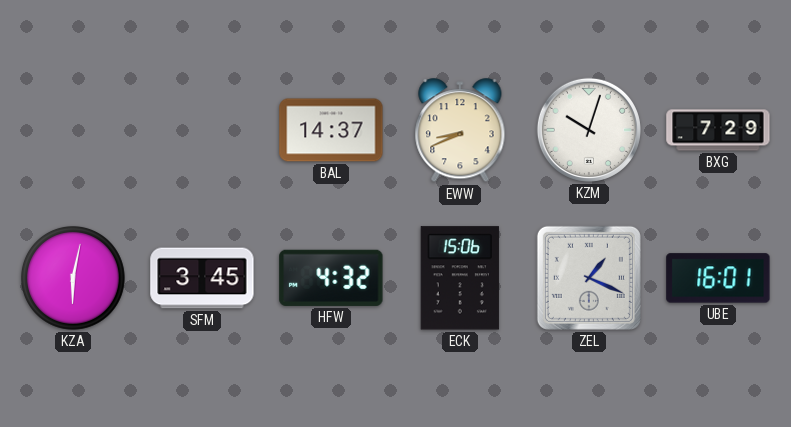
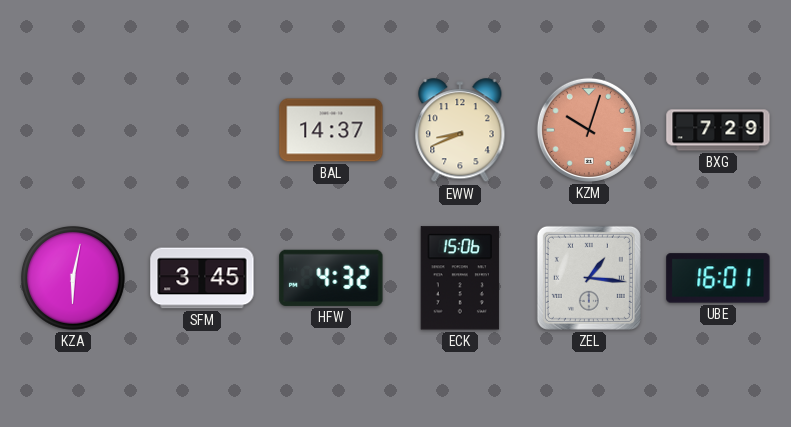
KZM dial: white -> salmon (589, 130)
ZEL: 1:19 -> 1:16 (589, 278)
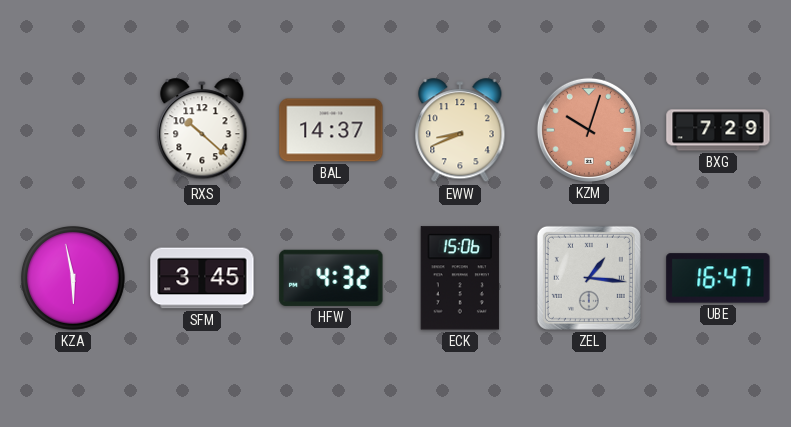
RXS: none -> 10:22 (202, 131)
KZA: 6:02 -> 5:58 (74, 279)
UBE: 16:01 -> 16:47 (718, 278)
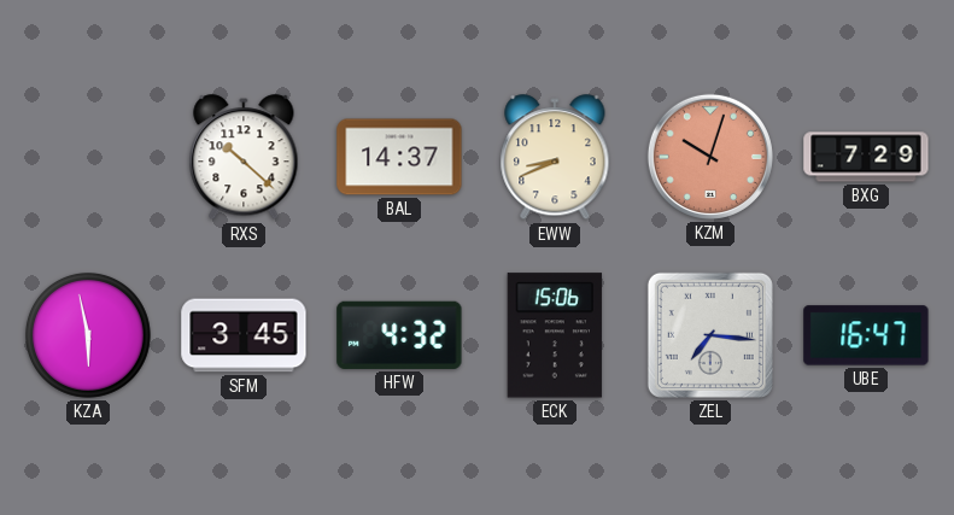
ZEL: 1:16 -> 7:16 (710, 335)
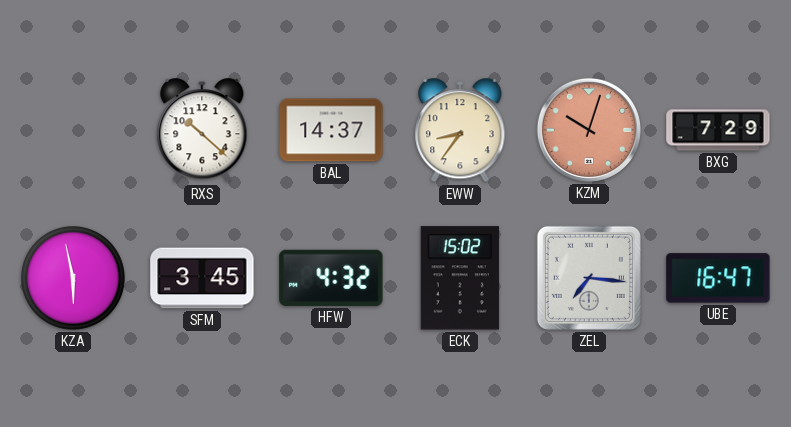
EWW: 8:41 -> 8:36 (460, 131)
ECK: 15:06 -> 15:02 (460, 278)
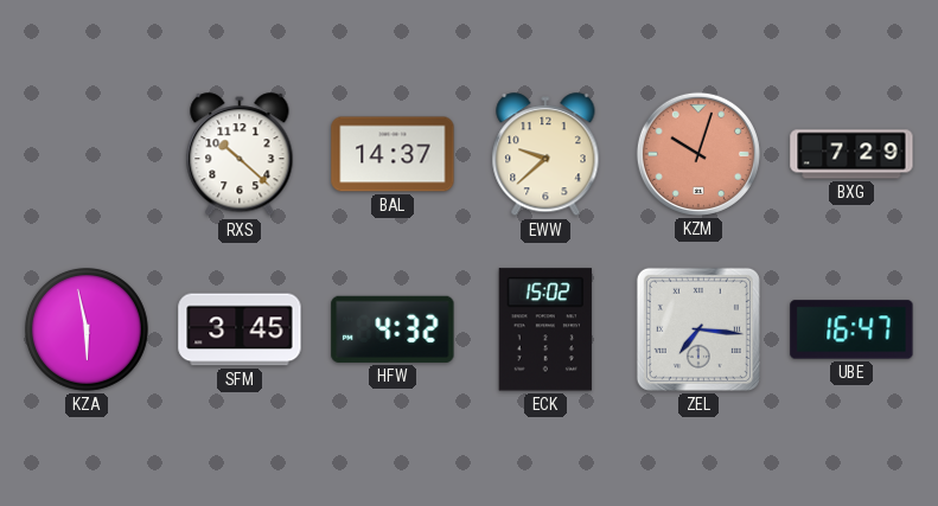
EWW: 8:36 -> 9:38 (545, 155)
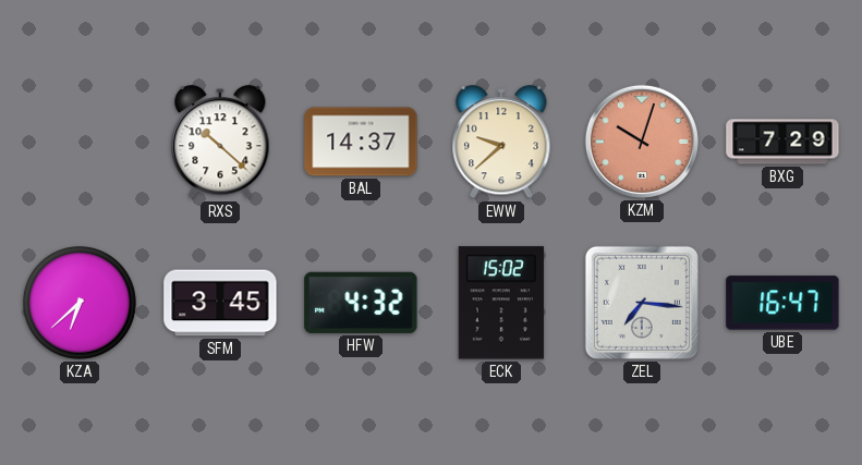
KZA: 5:58 -> 6:38 (81, 304)
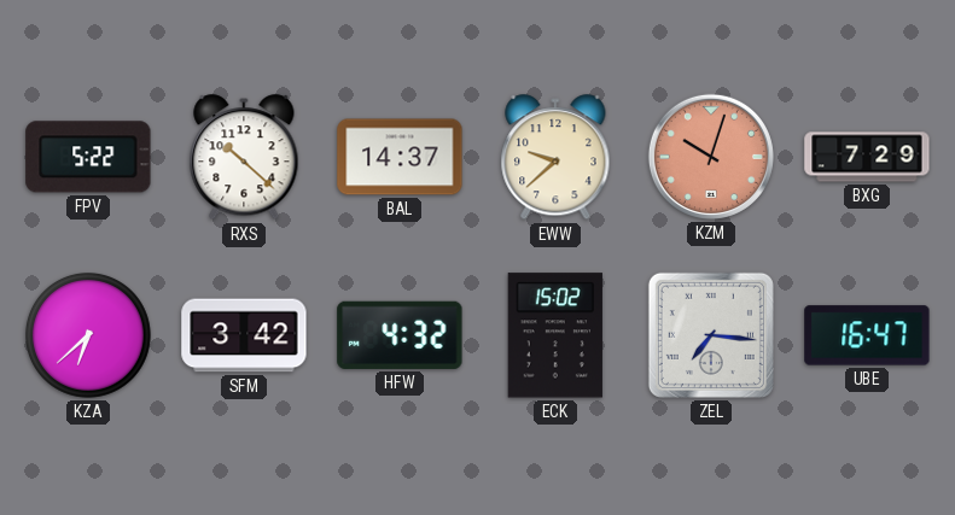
FPV: none -> 5:22 (88, 157)
SFM: 3:45 -> 3:42 (244, 335)
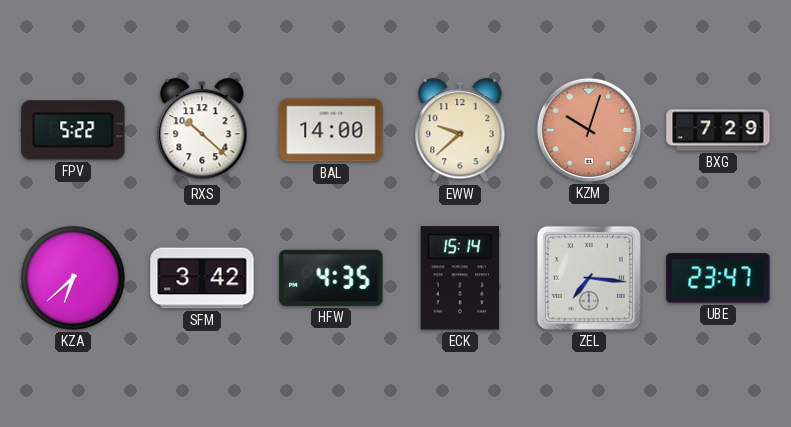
BAL: 14:37 -> 14:00 (331, 130)
HFW: 4:32 -> 4:35 (331, 278)
ECK: 15:02 -> 15:14 (460, 278)
UBE: 16:47 -> 23:47 (718, 278)
